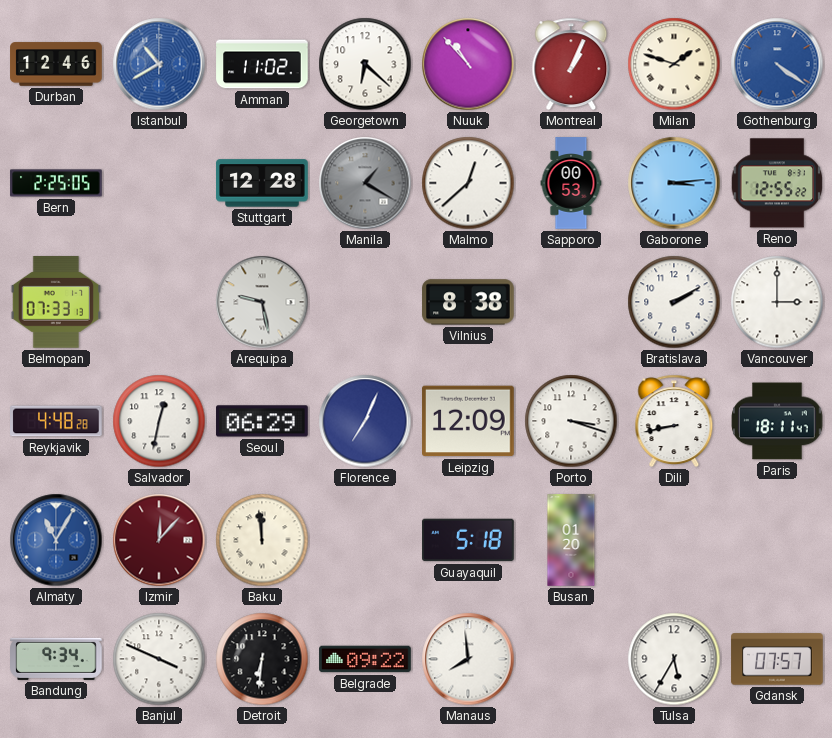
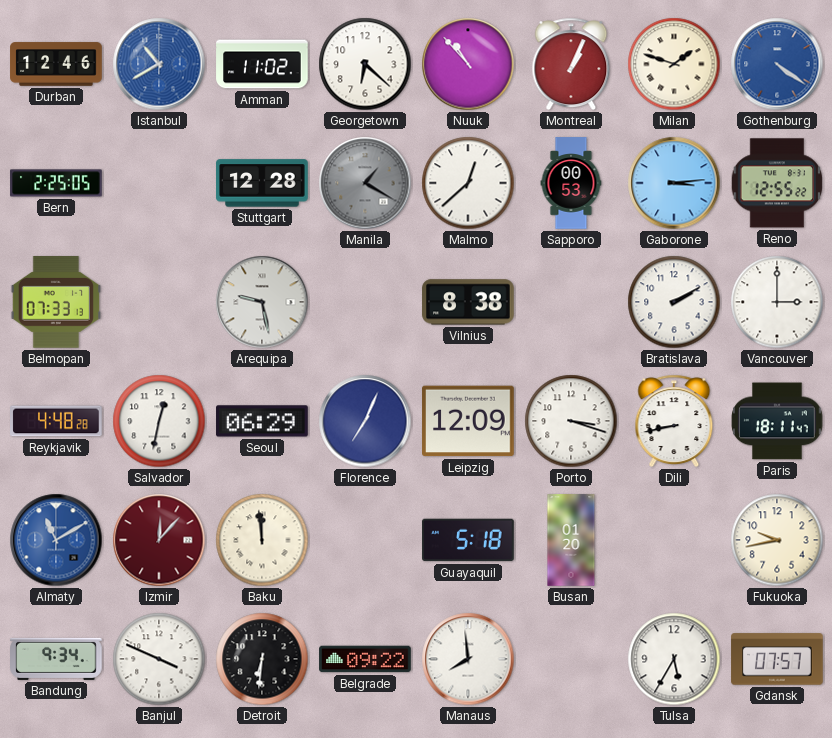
Almaty: 11:05 -> 11:10 (56, 540)
Fukuoka: none -> 9:43 (777, 540)
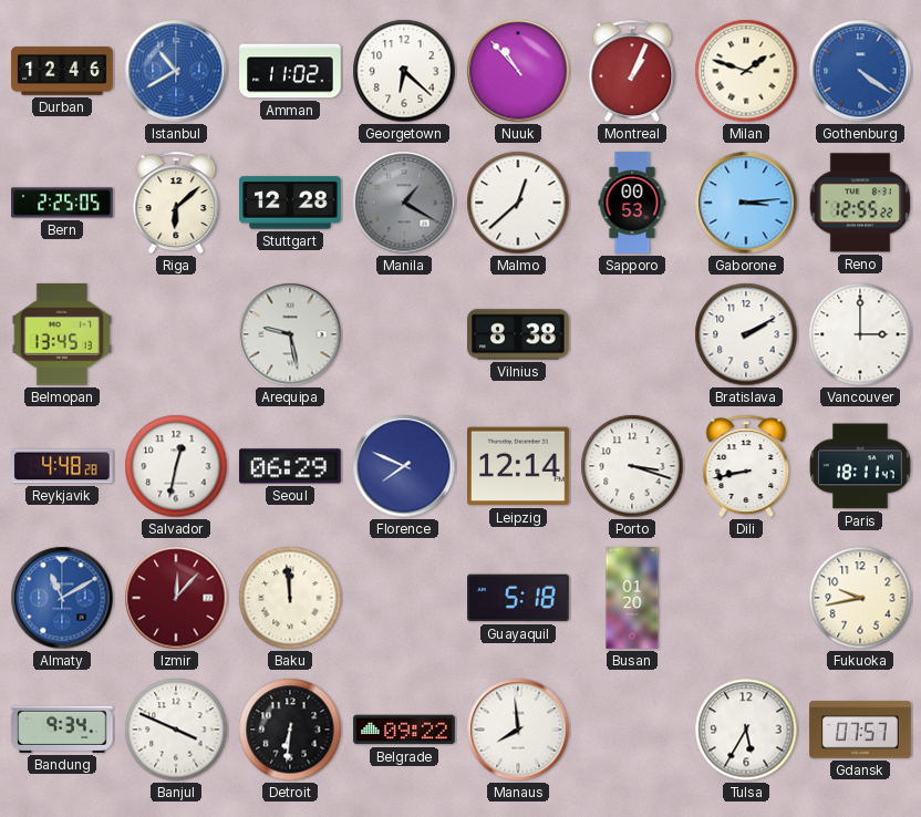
Riga: none -> 6:08 (176, 203)
Belmopan: 07:33 -> 13:45 (61, 334)
Florence: 7:04 -> 7:49 (404, 466)
Leipzig: 12:09 -> 12:14 (518, 466)
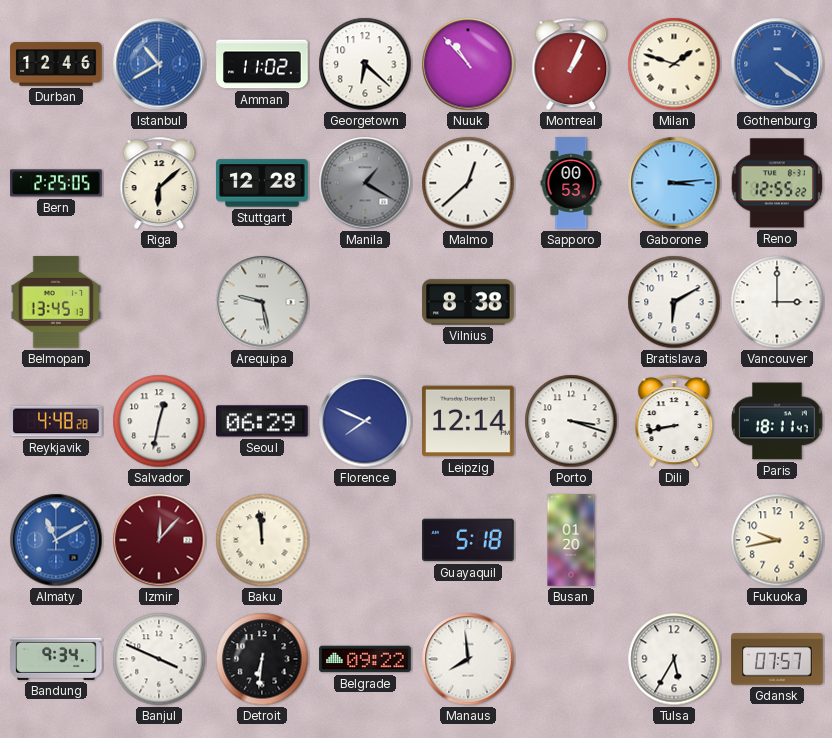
Bratislava: 2:10 -> 6:10 (674, 302)
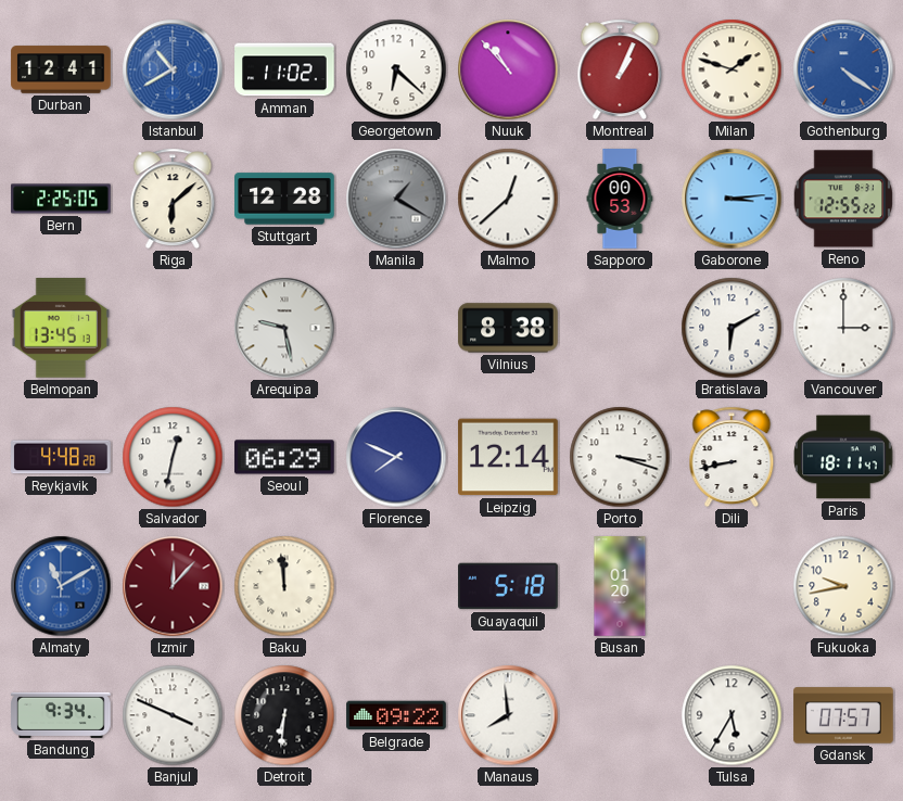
Durban: 12:46 -> 12:41 (61, 69)
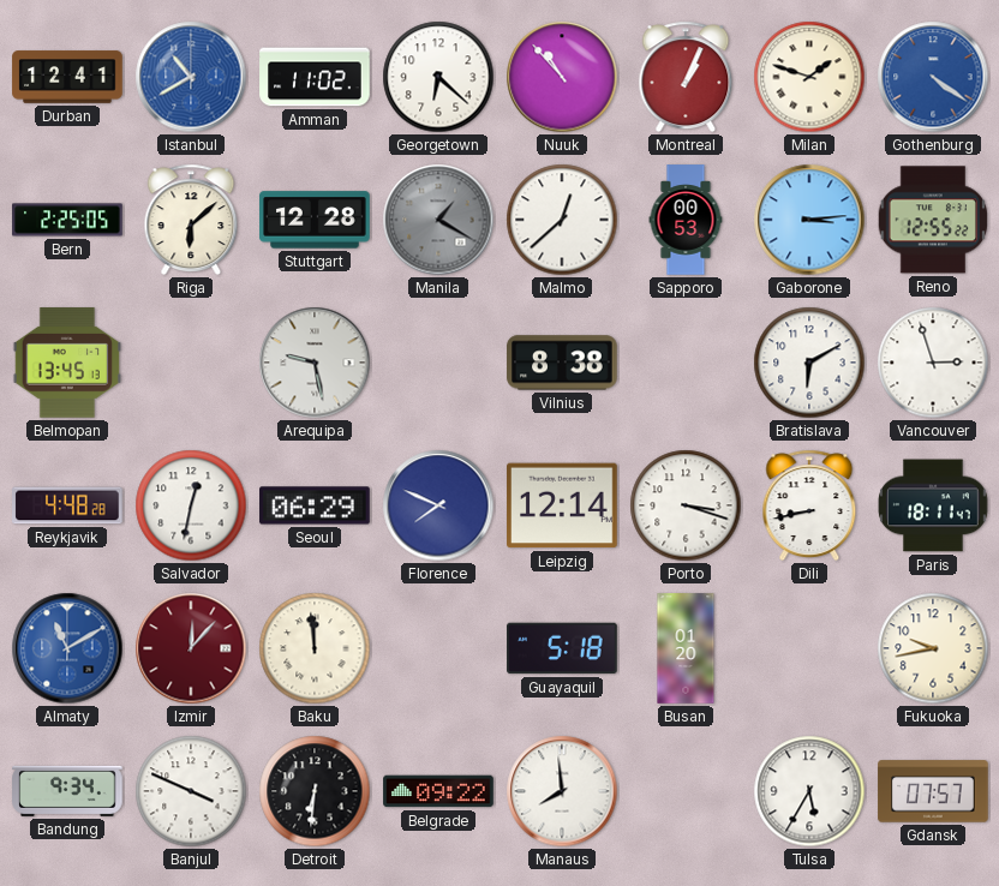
Vancouver: 3:00 -> 2:57 (933, 363)
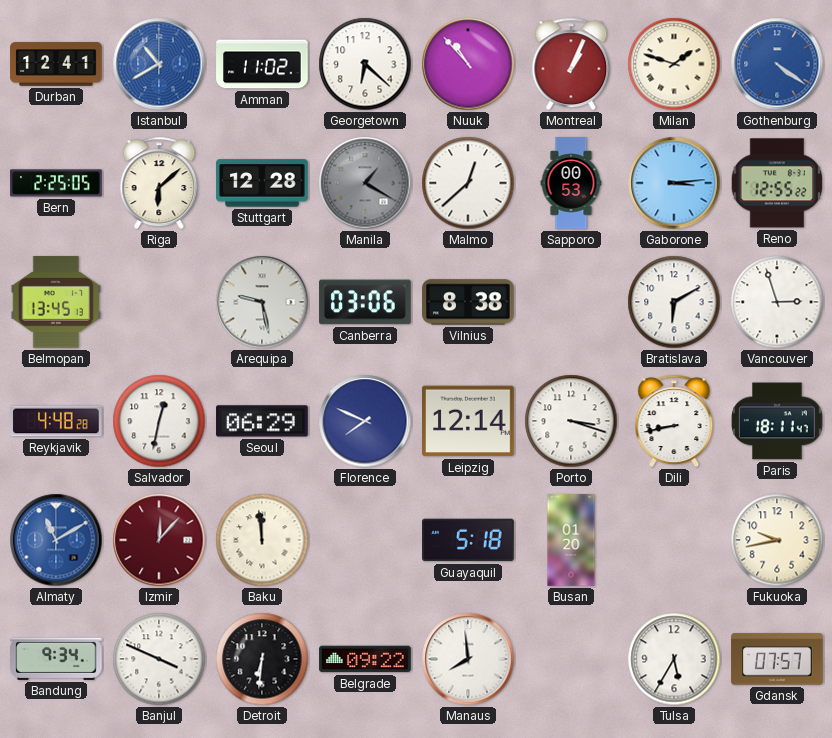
Canberra: none -> 03:06 (365, 302)
